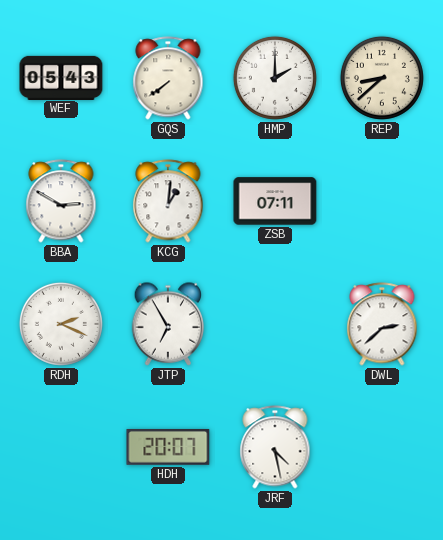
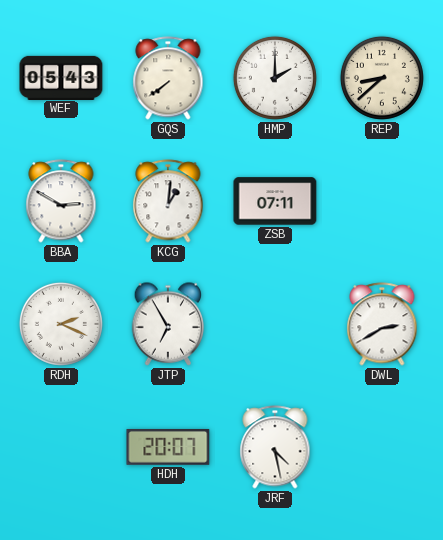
DWL: 2:38 -> 2:40 (382, 324)
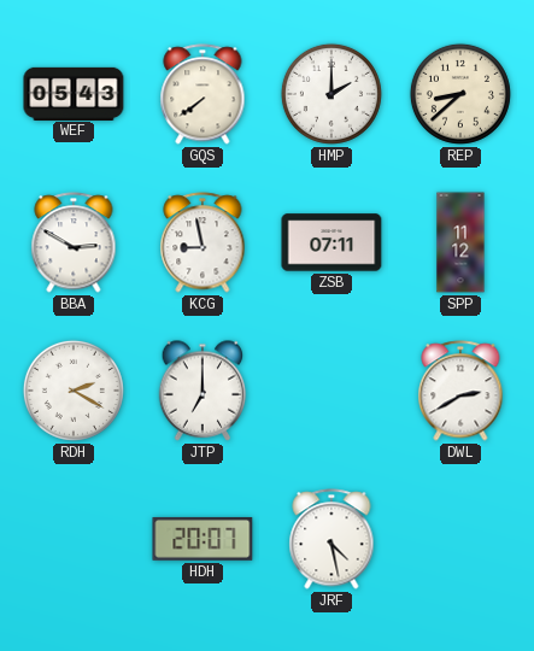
KCG: 1:01 -> 8:58 (203, 242)
SPP: none -> 11:12 (460, 242)
RDH: 2:19 -> 2:20 (74, 391)
JTP: 6:55 -> 7:00 (203, 391)
